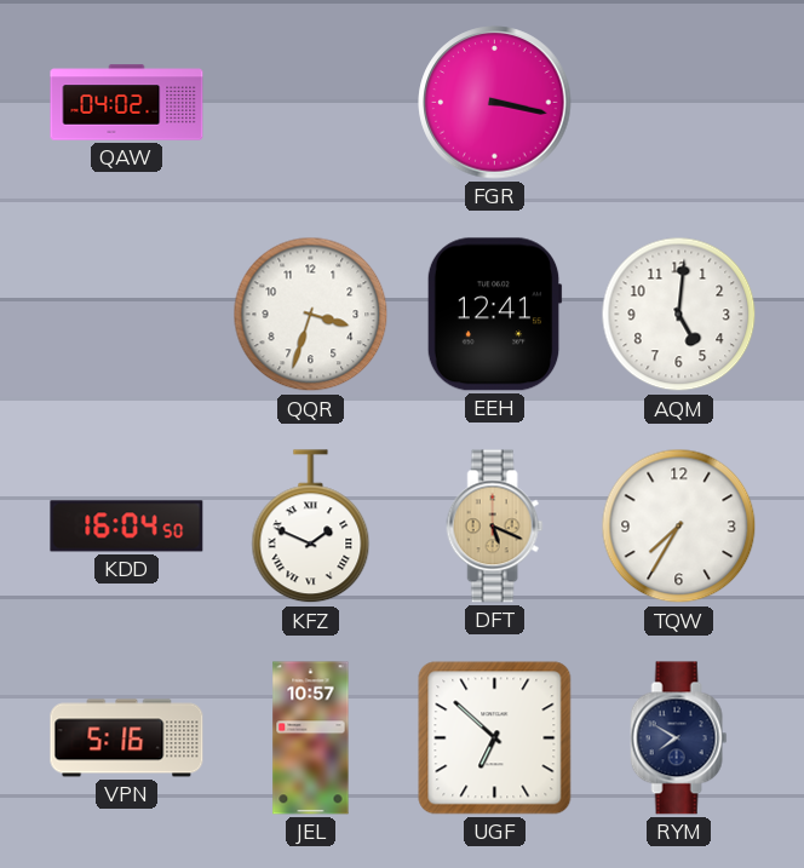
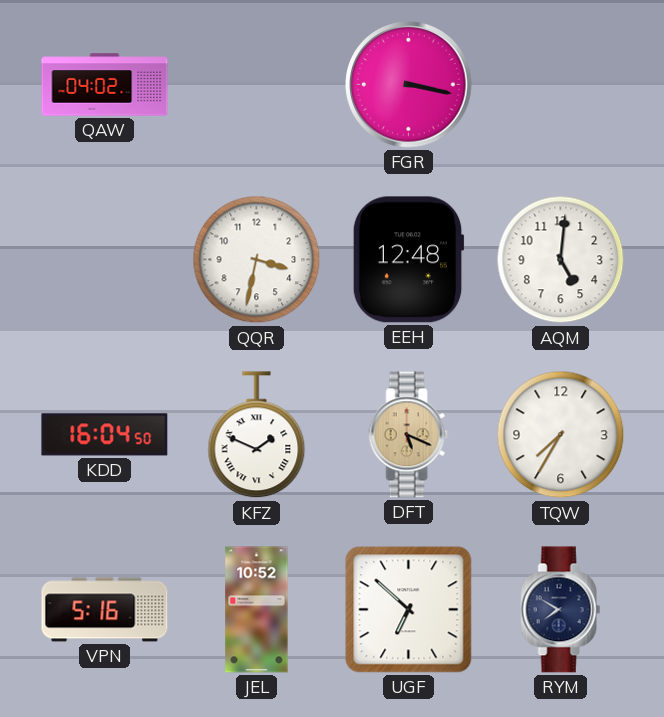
QQR: 3:33 -> 3:32 (257, 260)
EEH: 12:41 -> 12:48 (408, 260)
JEL: 10:57 -> 10:52 (257, 610)
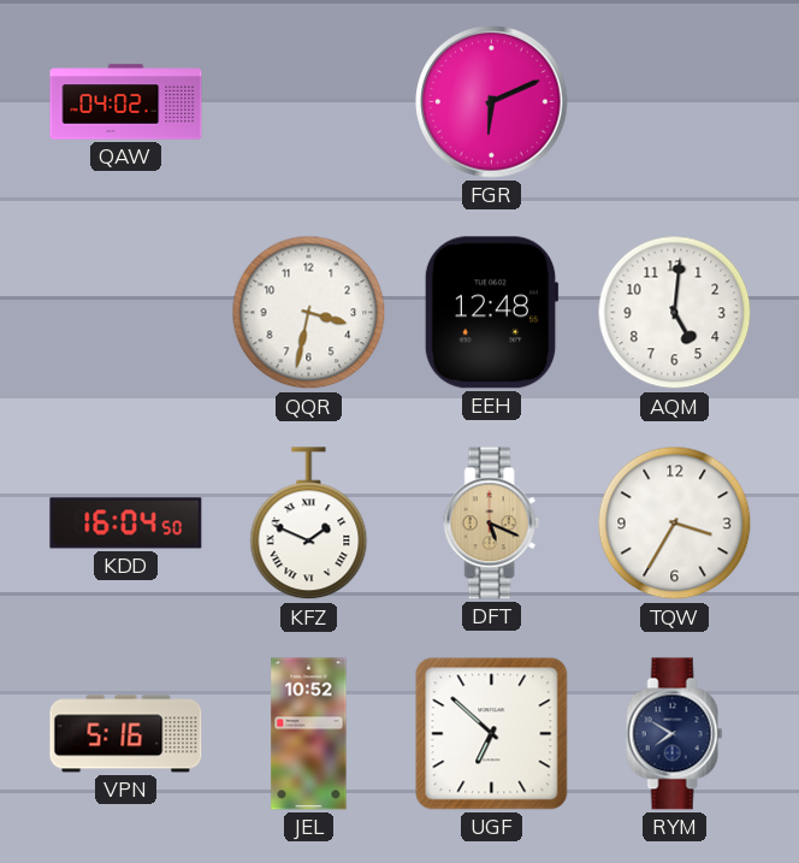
FGR: 3:17 -> 6:11 (492, 102)
TQW: 7:35 -> 3:35 (675, 524)
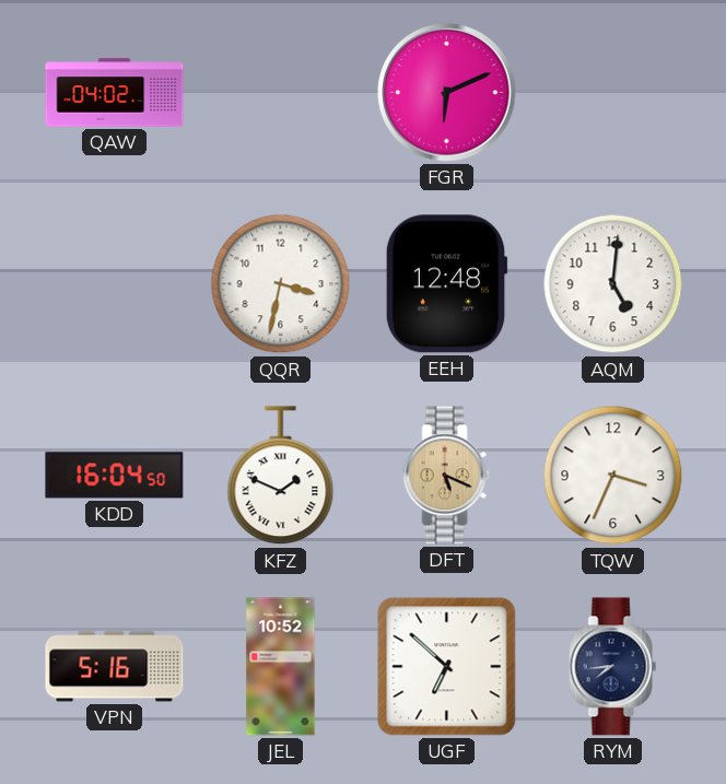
TQW: 3:35 -> 3:34 (613, 476)
RYM: 7:50 -> 7:44 (613, 667)
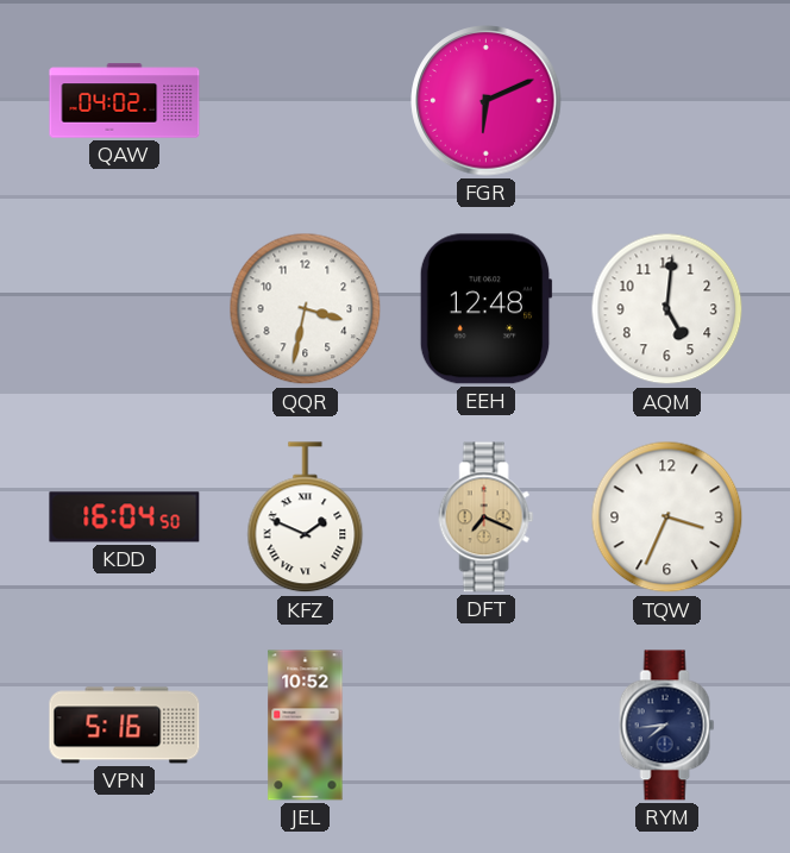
DFT: 5:19 -> 7:19 (487, 518)
UGF: 6:52 -> none (447, 667)
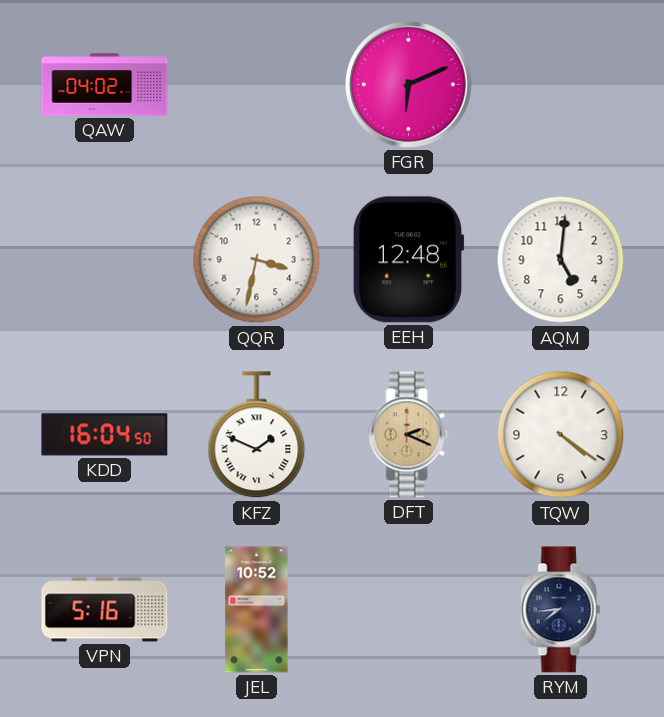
DFT: 7:19 -> 2:19 (409, 435)
TQW: 3:34 -> 4:21 (561, 435)
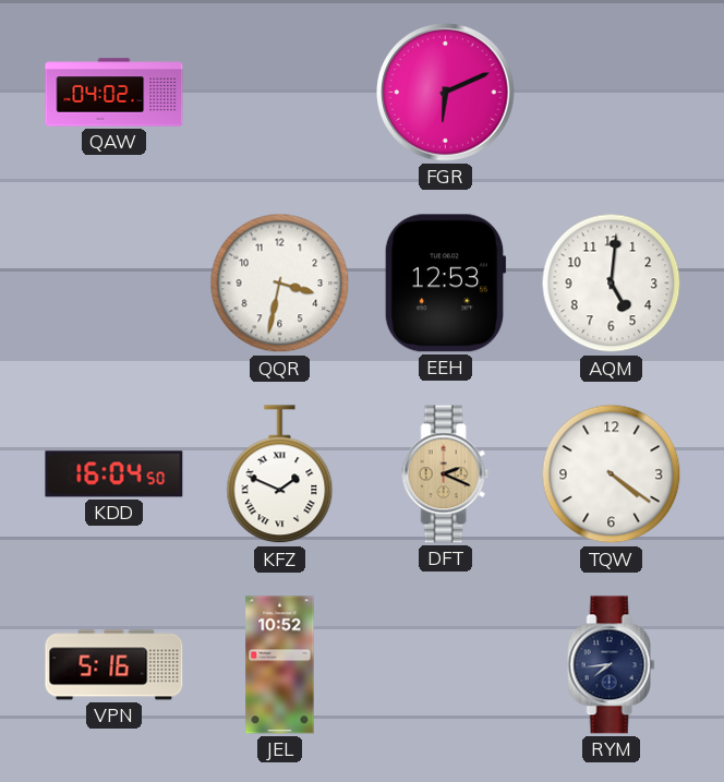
EEH: 12:48 -> 12:53 (445, 284)
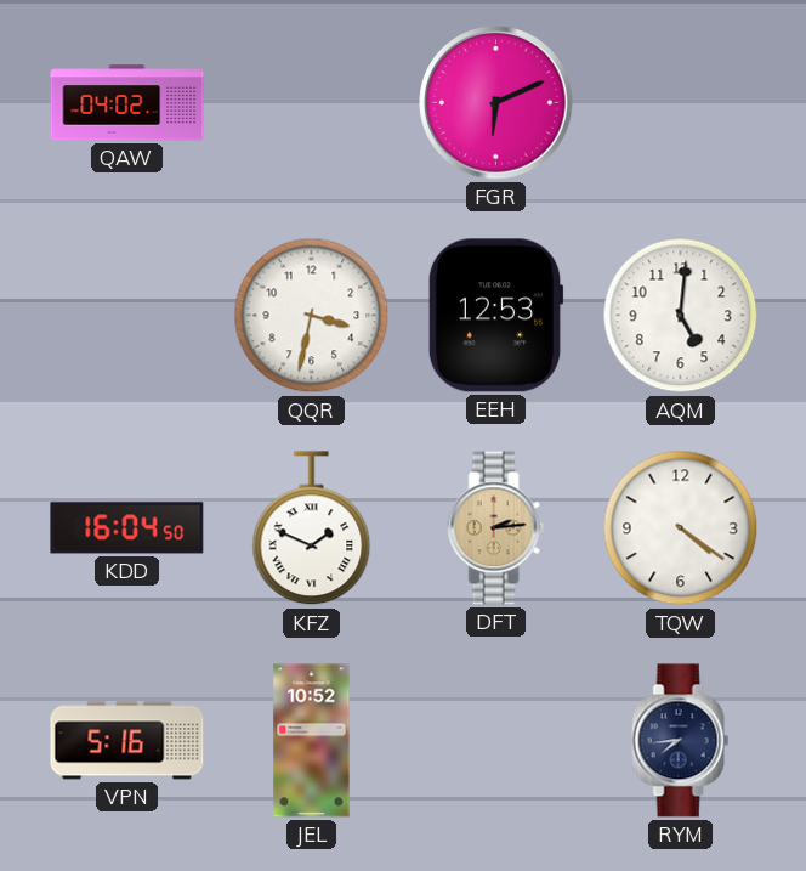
DFT: 2:19 -> 2:14 (496, 528)
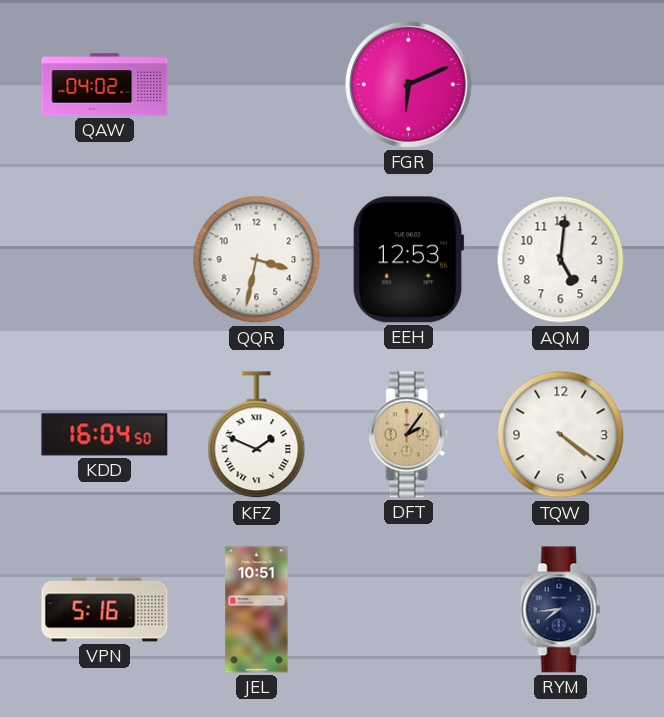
DFT: 2:14 -> 2:06 (409, 435)
JEL: 10:52 -> 10:51 (257, 610)
